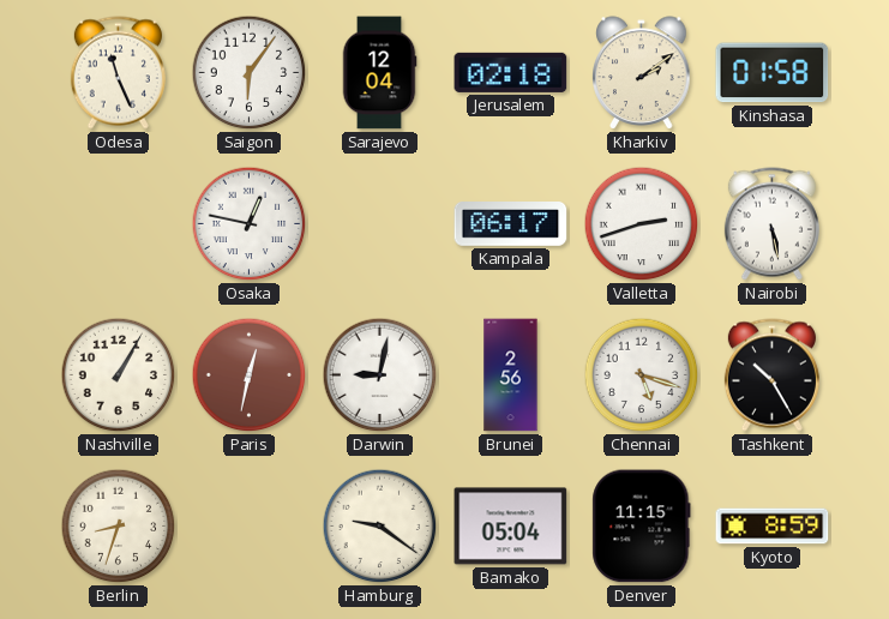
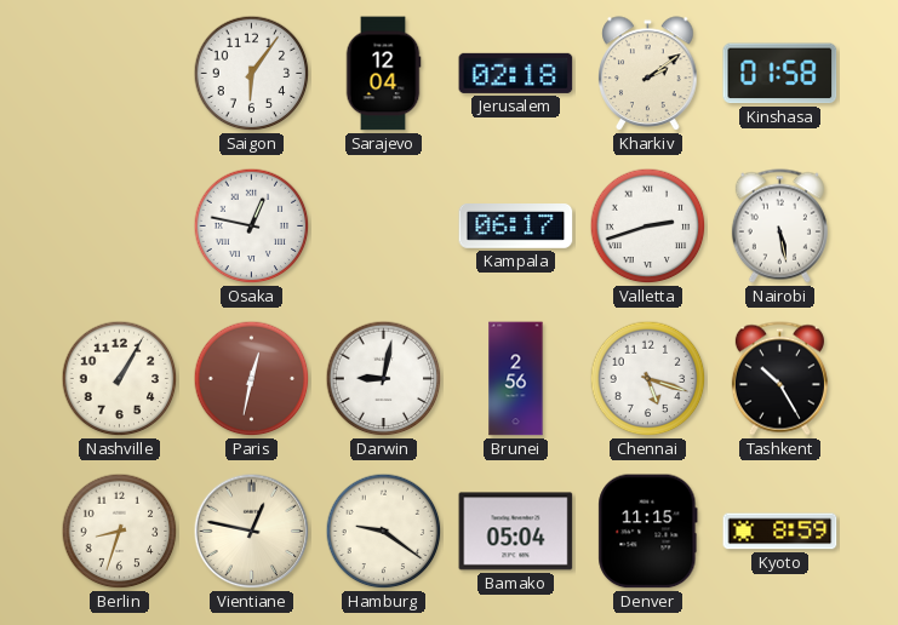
Odesa: 11:26 -> none (118, 73)
Vientiane: none -> 12:47 (252, 532)
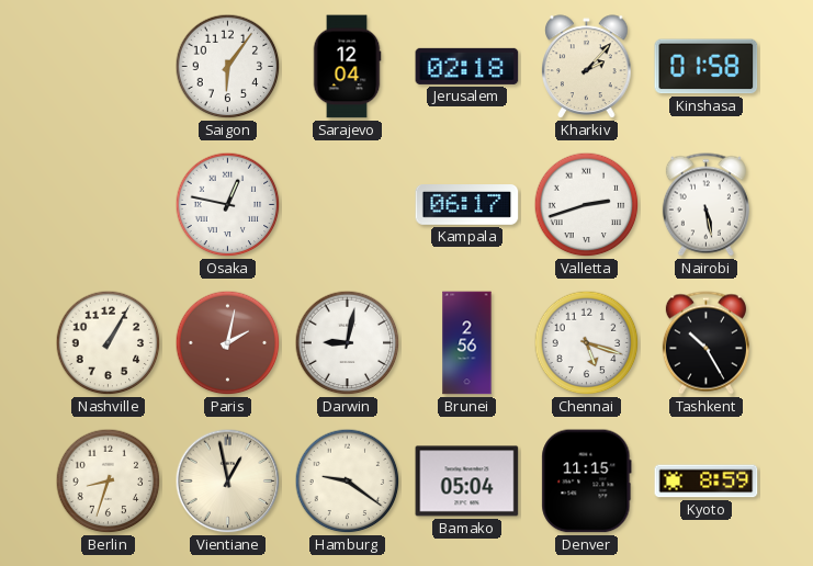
Kharkiv: 2:09 -> 2:07 (587, 67)
Paris: 12:32 -> 2:02 (228, 343)
Vientiane: 12:47 -> 12:58 (228, 482)
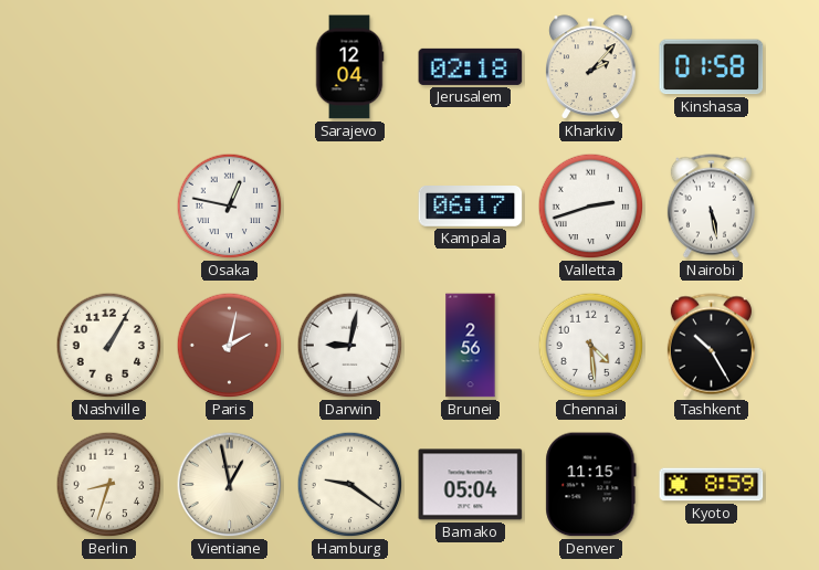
Saigon: 6:06 -> none (228, 67)
Chennai: 5:18 -> 4:29 (591, 346)
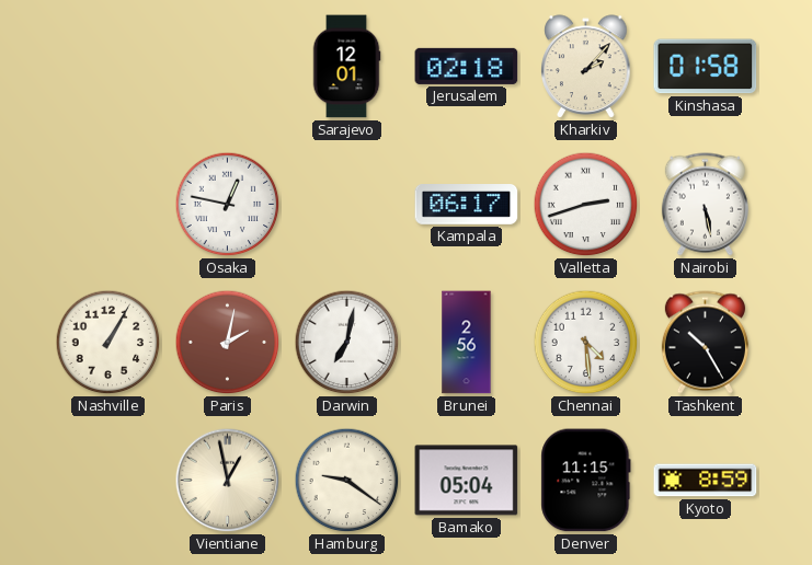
Sarajevo: 12:04 -> 12:01 (346, 67)
Darwin: 9:02 -> 7:02 (347, 343)
Berlin: 8:33 -> none (109, 485)
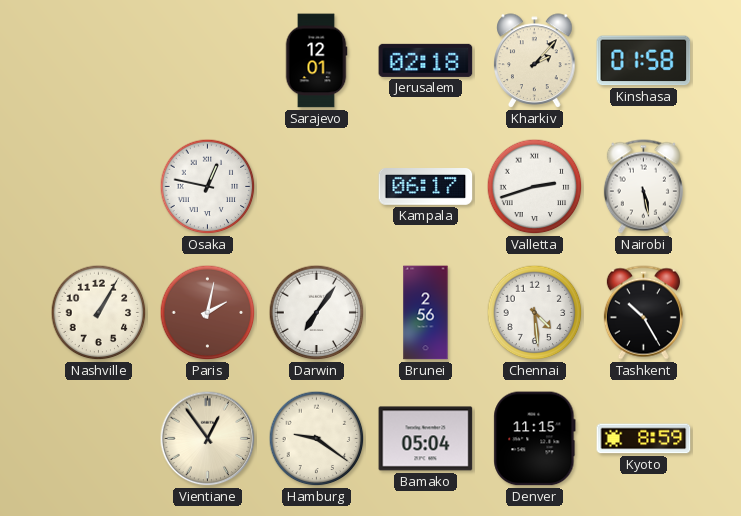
Darwin: 7:02 -> 7:06 (317, 313)
Vientiane: 12:58 -> 12:54 (208, 439)
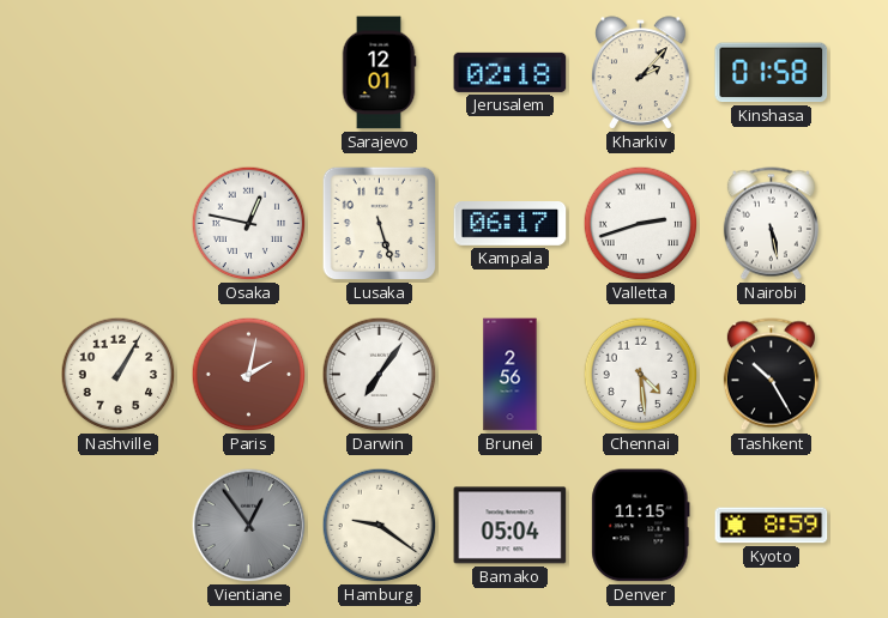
Lusaka: none -> 5:27 (380, 224)
Vientiane dial: cream -> grey (249, 526)
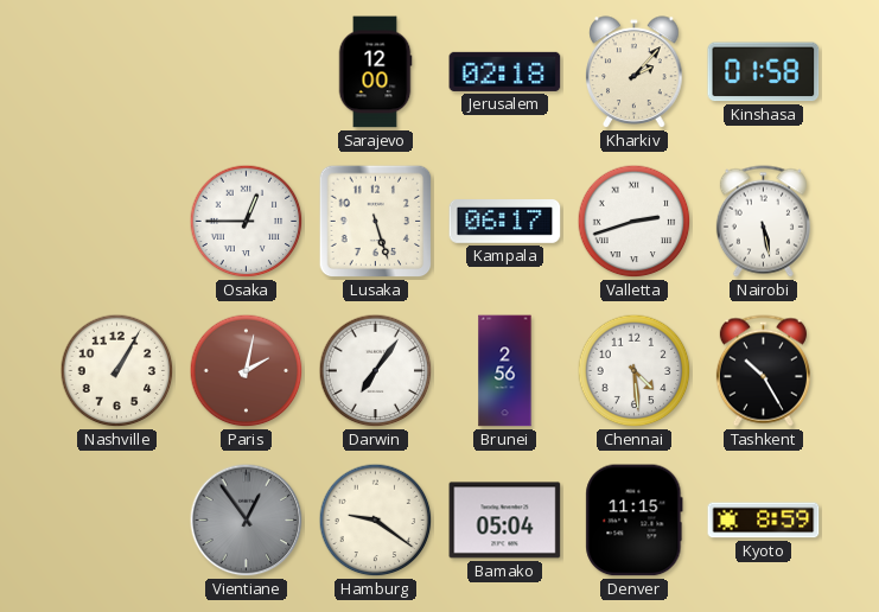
Sarajevo: 12:01 -> 12:00 (375, 72)
Osaka: 12:47 -> 12:45 (247, 222)
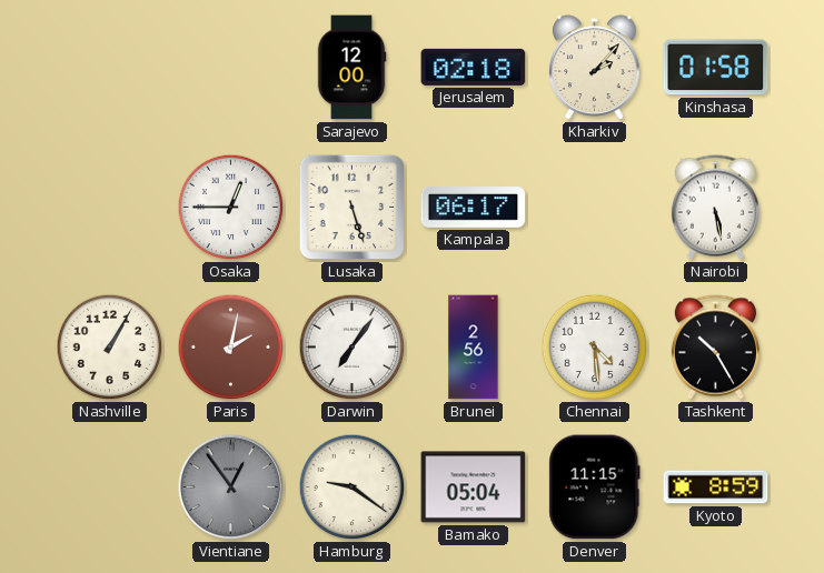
Valletta: 2:42 -> none (635, 222)
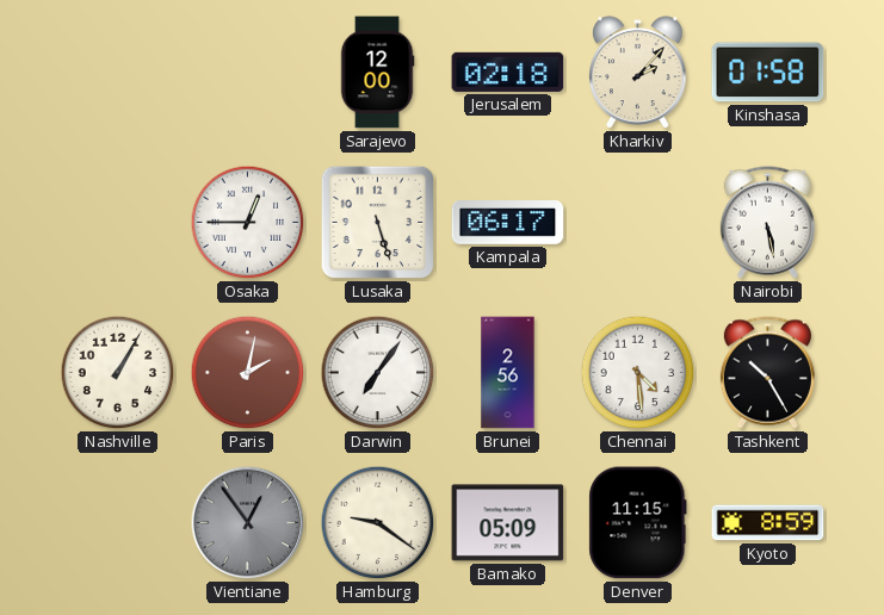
Bamako: 05:04 -> 05:09 (508, 523)
